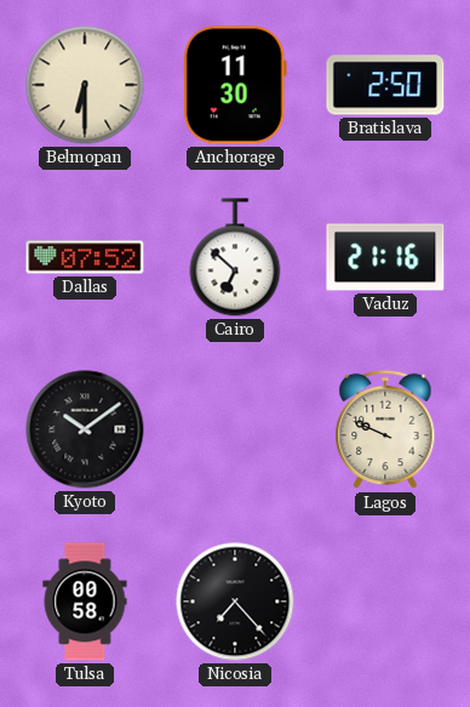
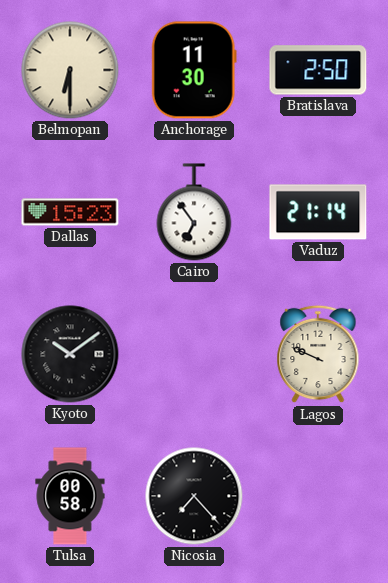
Dallas: 07:52 -> 15:23 (70, 212)
Cairo: 6:52 -> 6:54 (194, 212)
Vaduz: 21:16 -> 21:14 (318, 212)
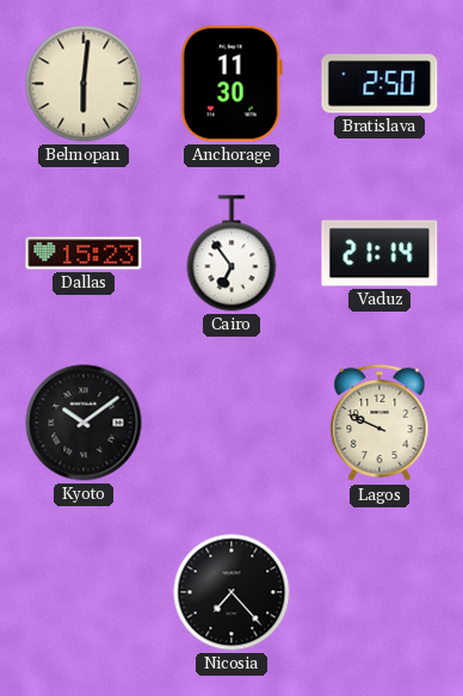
Belmopan: 6:30 -> 6:01 (84, 84)
Tulsa: 00:58 -> none (70, 496)
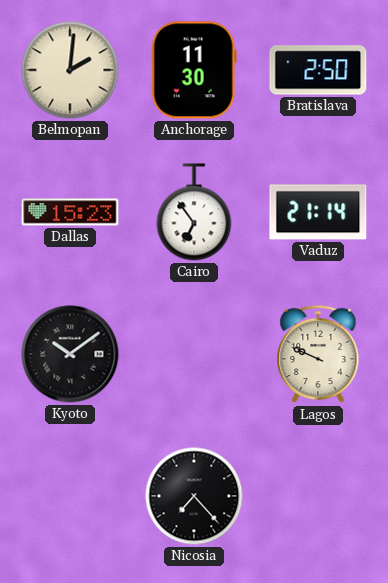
Belmopan: 6:01 -> 2:01 (70, 70)
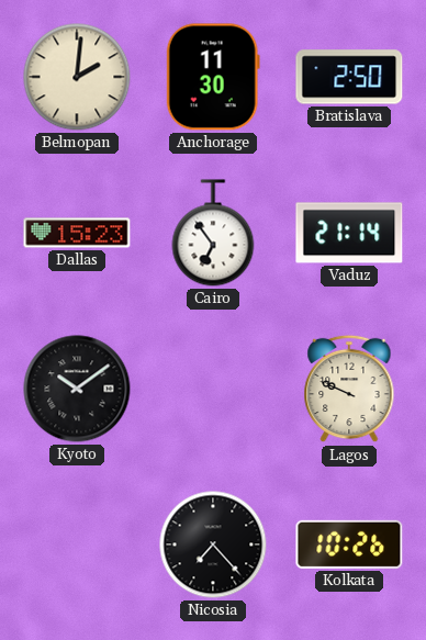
Kolkata: none -> 10:26 (349, 544)
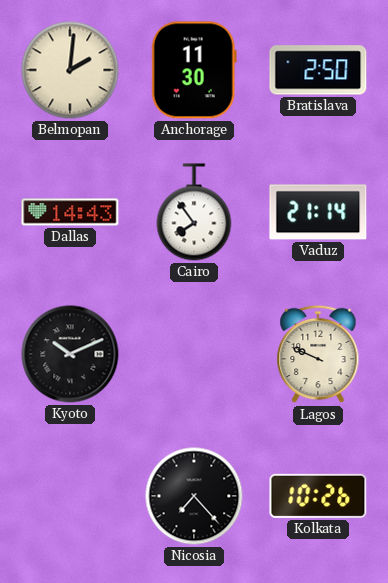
Dallas: 15:23 -> 14:43 (70, 212)
Cairo: 6:54 -> 7:54 (194, 212)
Kyoto: 10:09 -> 10:11 (70, 354)
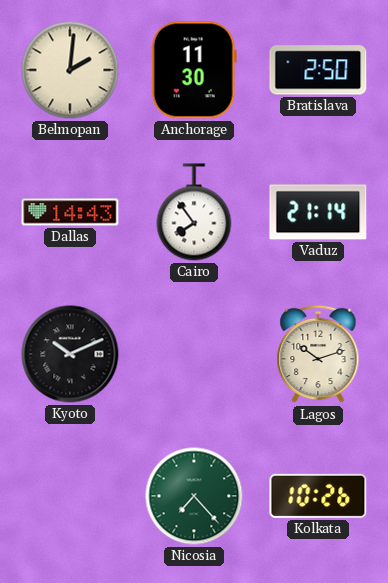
Lagos: 9:49 -> 10:12 (318, 354)
Nicosia dial: black -> green (194, 496)
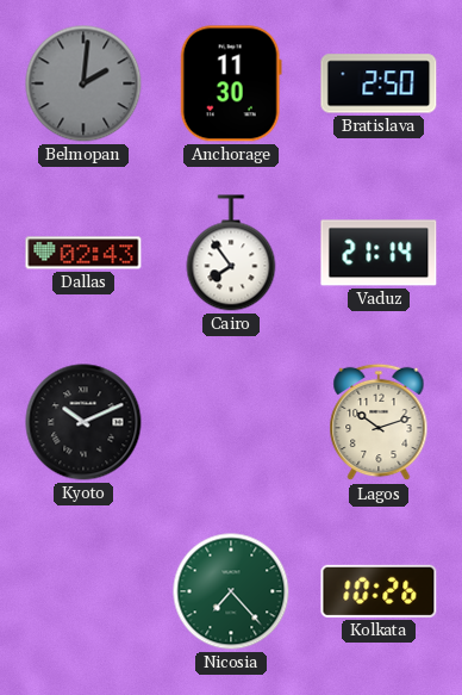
Belmopan dial: cream -> grey (83, 83)
Dallas: 14:43 -> 02:43 (83, 253)
